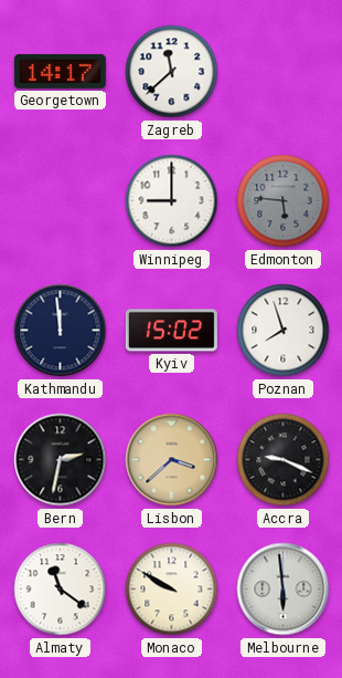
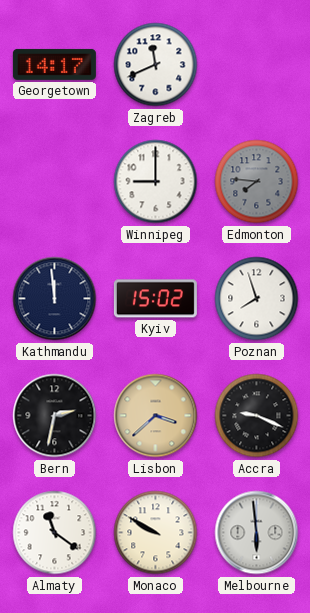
Zagreb: 11:38 -> 11:41 (156, 65)
Edmonton: 5:46 -> 7:46 (257, 182)
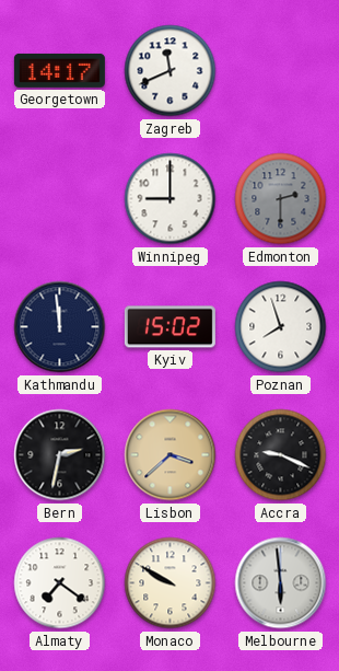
Edmonton: 7:46 -> 2:30 (281, 199)
Almaty: 11:21 -> 7:21 (60, 583)
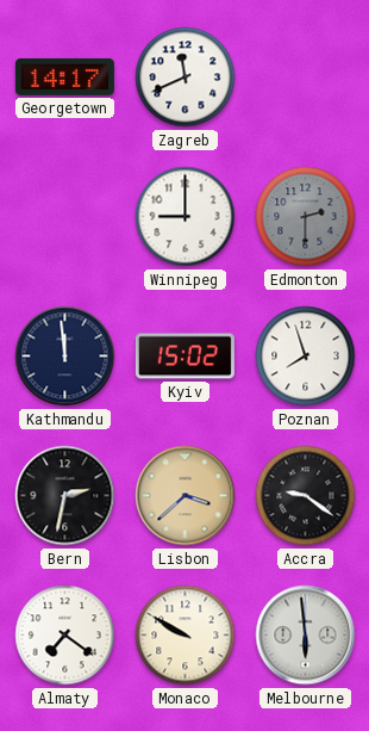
Accra: 9:19 -> 9:21 (306, 496)
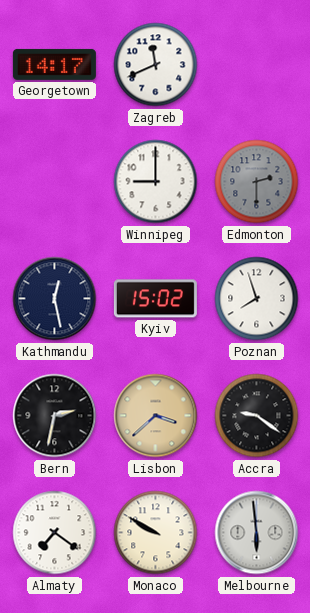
Kathmandu: 11:59 -> 12:28 (55, 299)
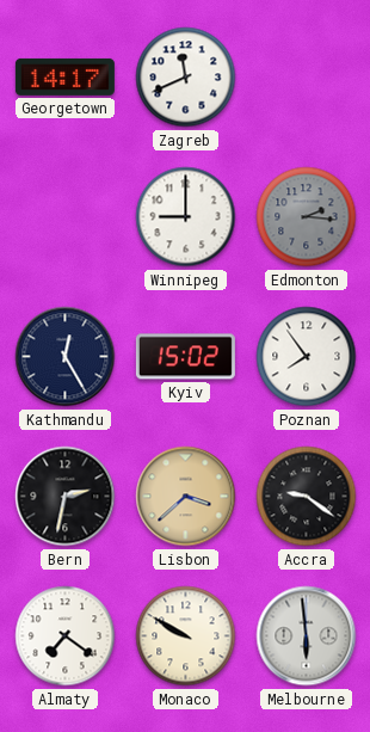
Edmonton: 2:30 -> 2:16 (307, 217)
Kathmandu: 12:28 -> 12:25 (66, 357)
Poznan: 7:57 -> 7:54 (307, 357)
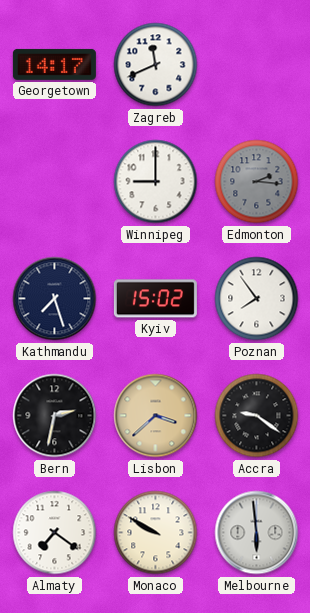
Kathmandu: 12:25 -> 7:27 (55, 299)
